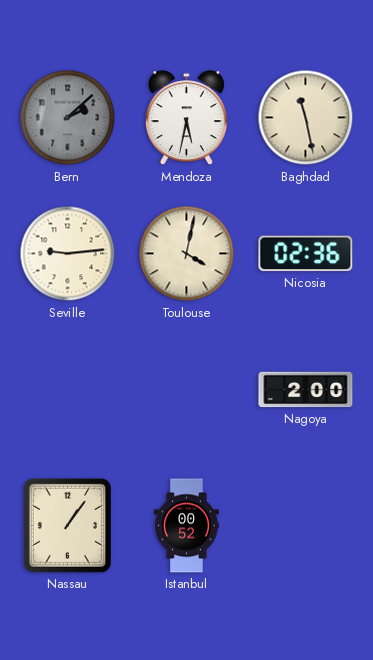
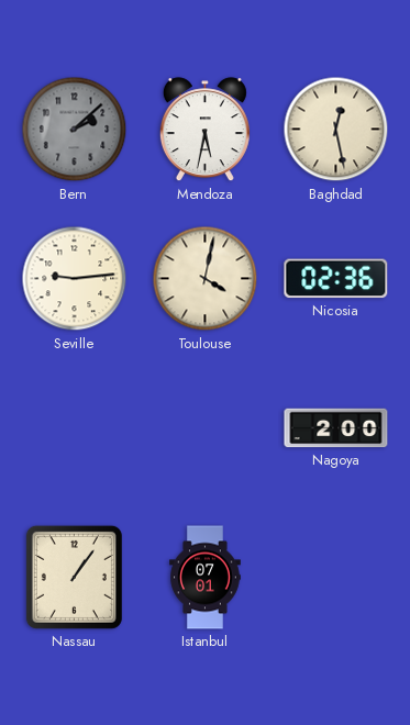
Baghdad: 11:28 -> 12:28 (336, 130)
Istanbul: 00:52 -> 07:01 (206, 578)
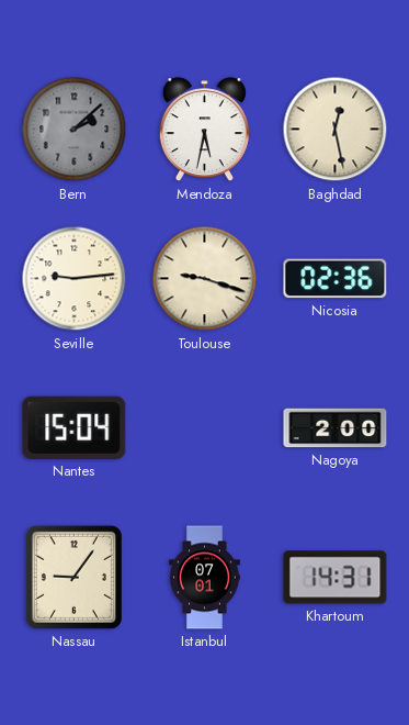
Toulouse: 4:02 -> 9:18 (205, 279)
Nantes: none -> 15:04 (75, 427)
Nassau: 1:06 -> 9:06 (73, 577)
Khartoum: none -> 14:31 (336, 578)
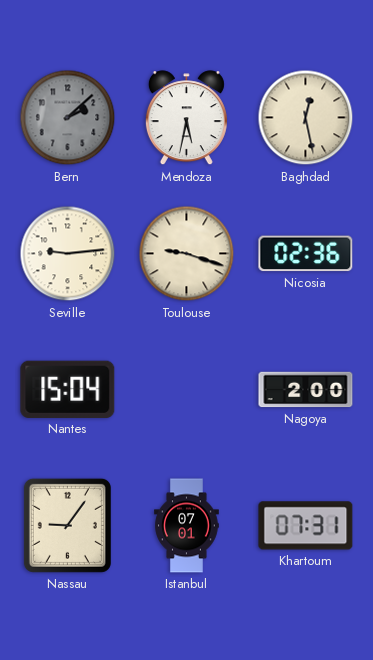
Khartoum: 14:31 -> 07:31 (306, 526)
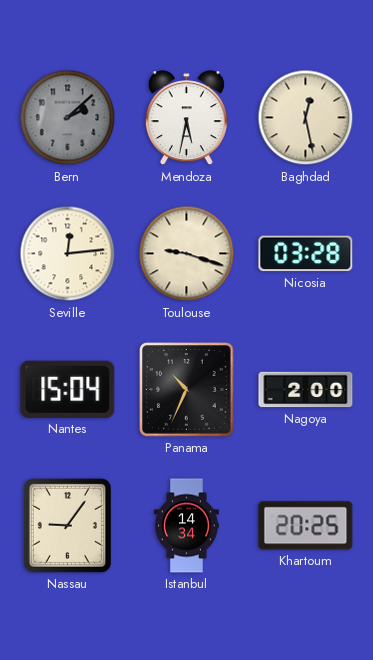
Seville: 9:14 -> 12:14 (68, 254)
Nicosia: 02:36 -> 03:28 (306, 254)
Panama: none -> 10:34 (187, 390)
Istanbul: 07:01 -> 14:34 (187, 526)
Khartoum: 07:31 -> 20:25 (306, 526)
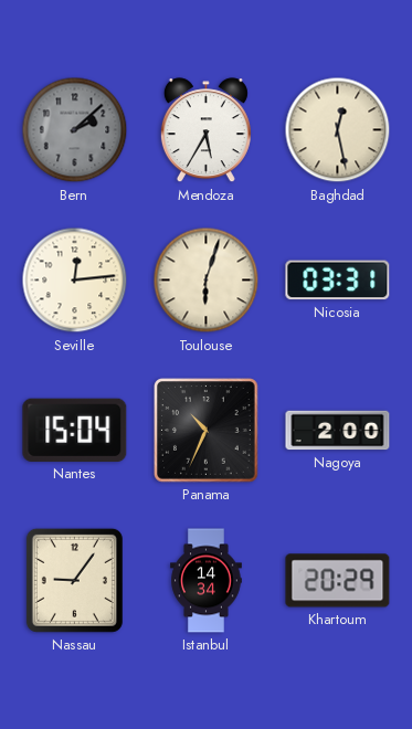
Mendoza: 5:32 -> 5:35 (205, 130)
Toulouse: 9:18 -> 6:03 (207, 281)
Nicosia: 03:28 -> 03:31 (338, 281)
Khartoum: 20:25 -> 20:29 (338, 581)
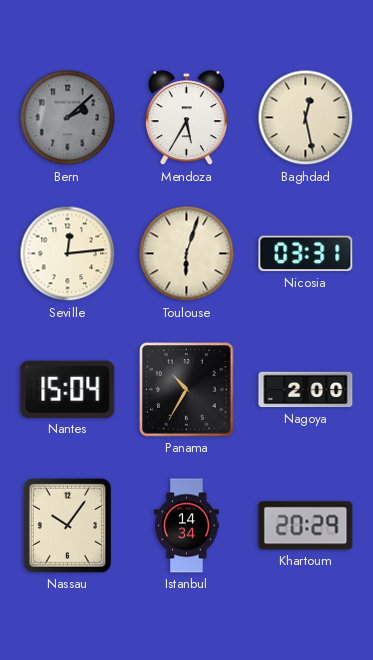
Panama: 10:34 -> 10:35 (187, 390)
Nassau: 9:06 -> 10:06 (67, 525)
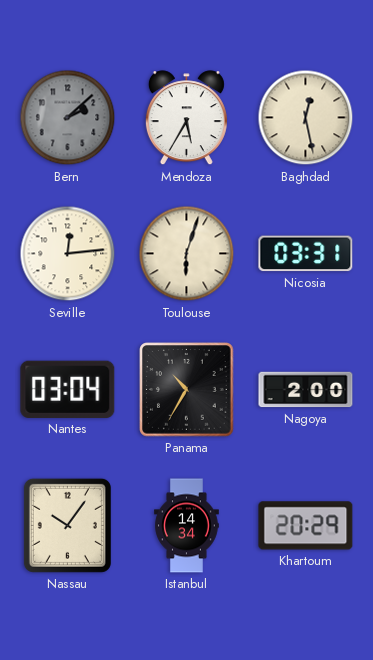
Nantes: 15:04 -> 03:04 (68, 389)
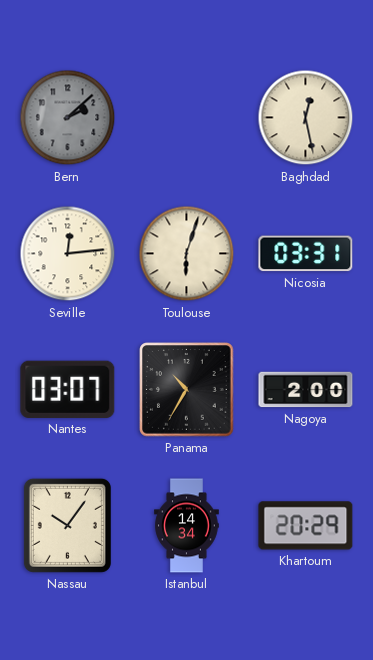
Mendoza: 5:35 -> none (186, 118)
Nantes: 03:04 -> 03:07 (68, 389)
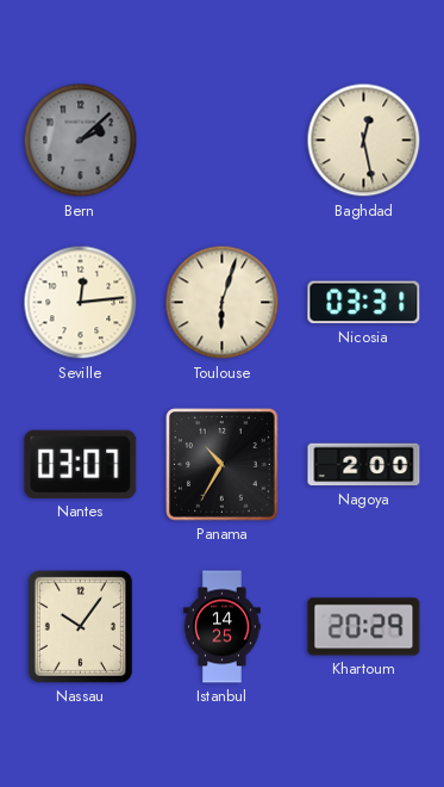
Istanbul: 14:34 -> 14:25 (223, 627)
